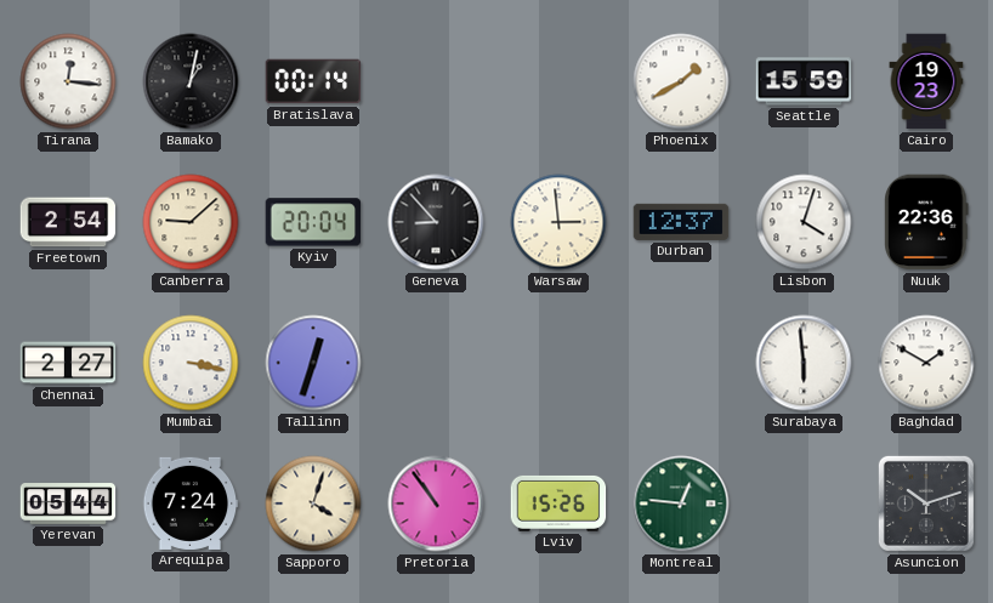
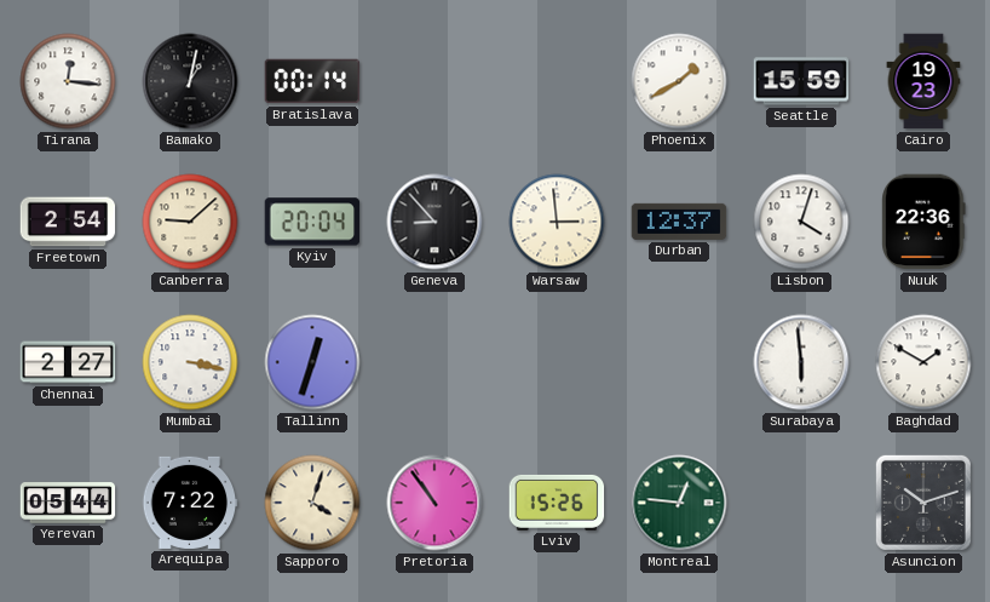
Arequipa: 7:24 -> 7:22 (190, 503)
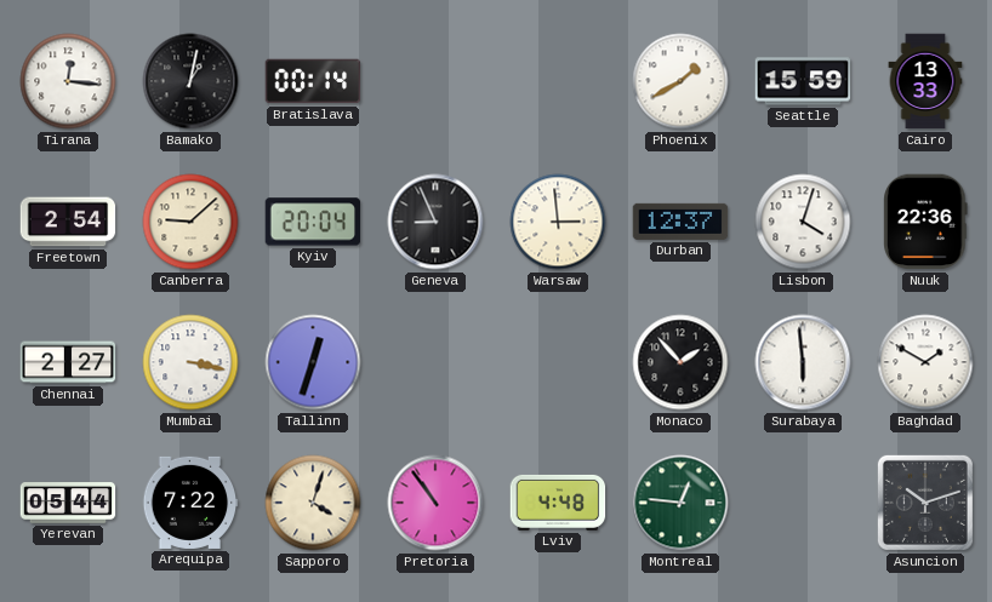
Cairo: 19:23 -> 13:33 (925, 81)
Geneva: 8:53 -> 8:56 (435, 222)
Monaco: none -> 1:53 (680, 362)
Lviv: 15:26 -> 4:48 (558, 503)
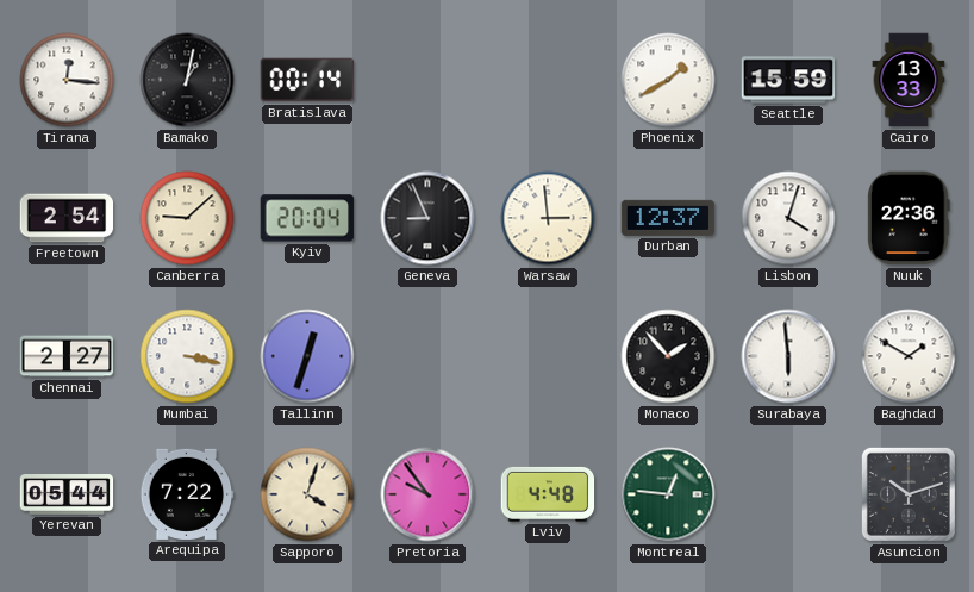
Pretoria: 10:54 -> 9:54 (427, 494)
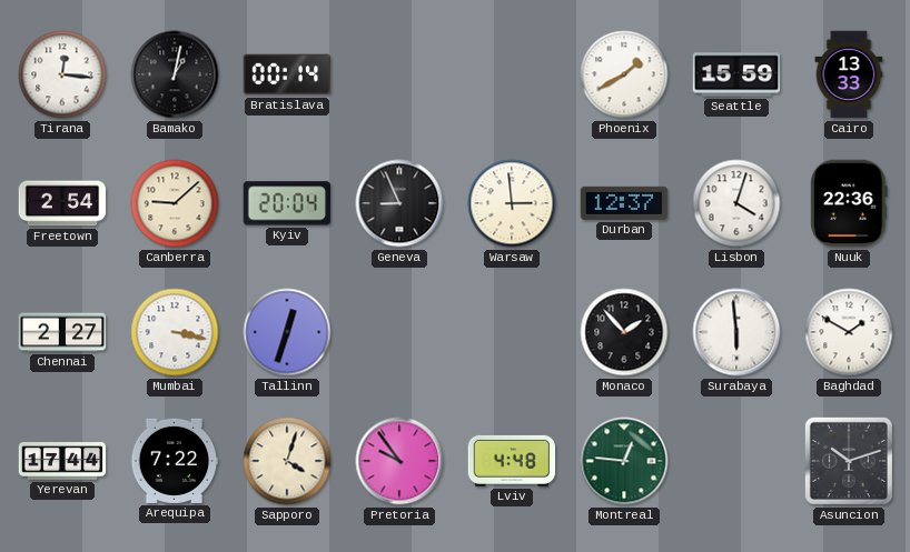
Yerevan: 05:44 -> 17:44 (62, 462)
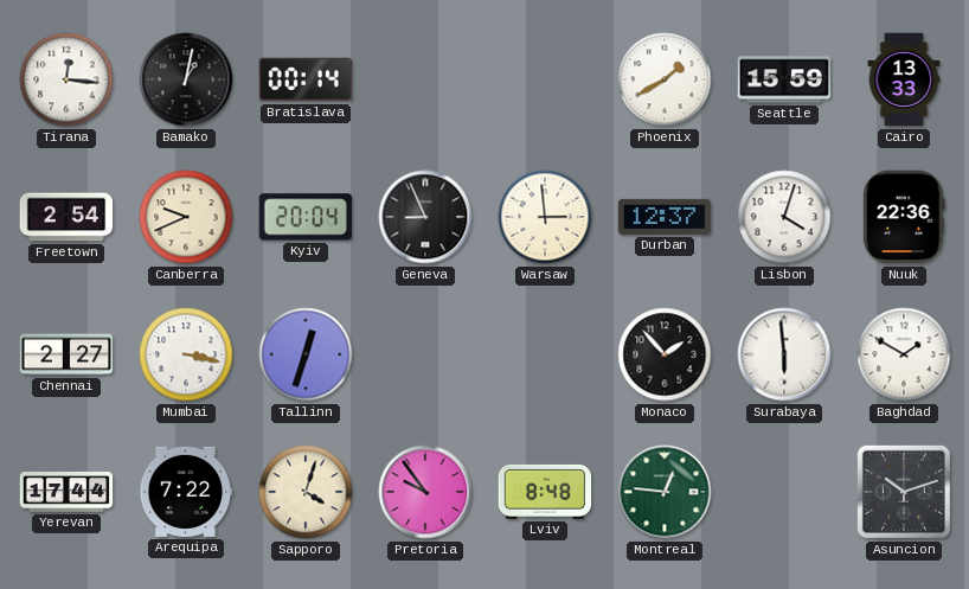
Canberra: 9:08 -> 9:41 (186, 217)
Lviv: 4:48 -> 8:48 (545, 492)
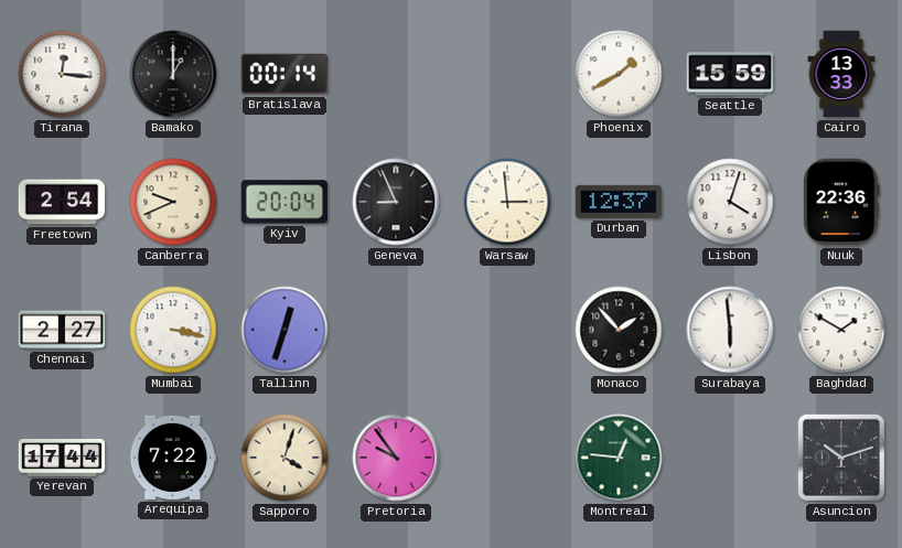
Bamako: 1:02 -> 1:00 (173, 74)
Lviv: 8:48 -> none (545, 492)
